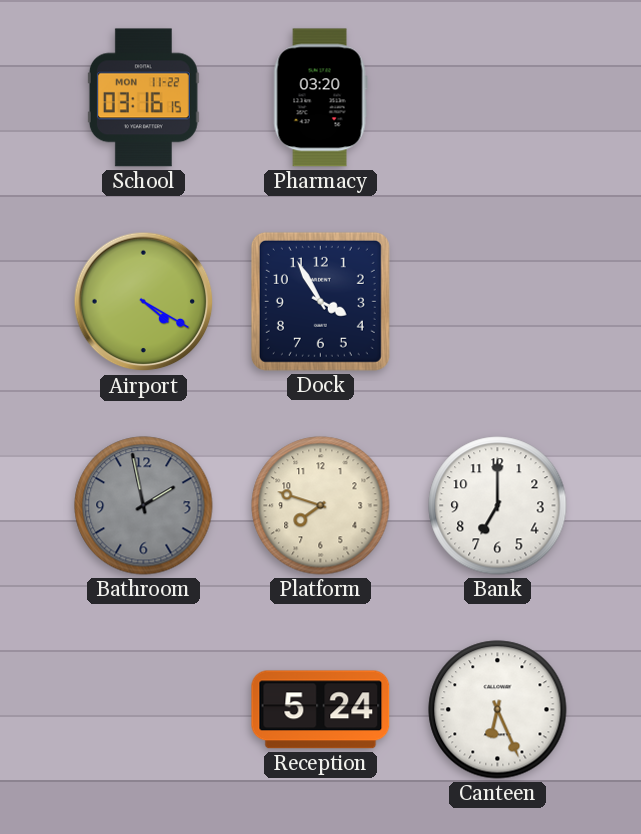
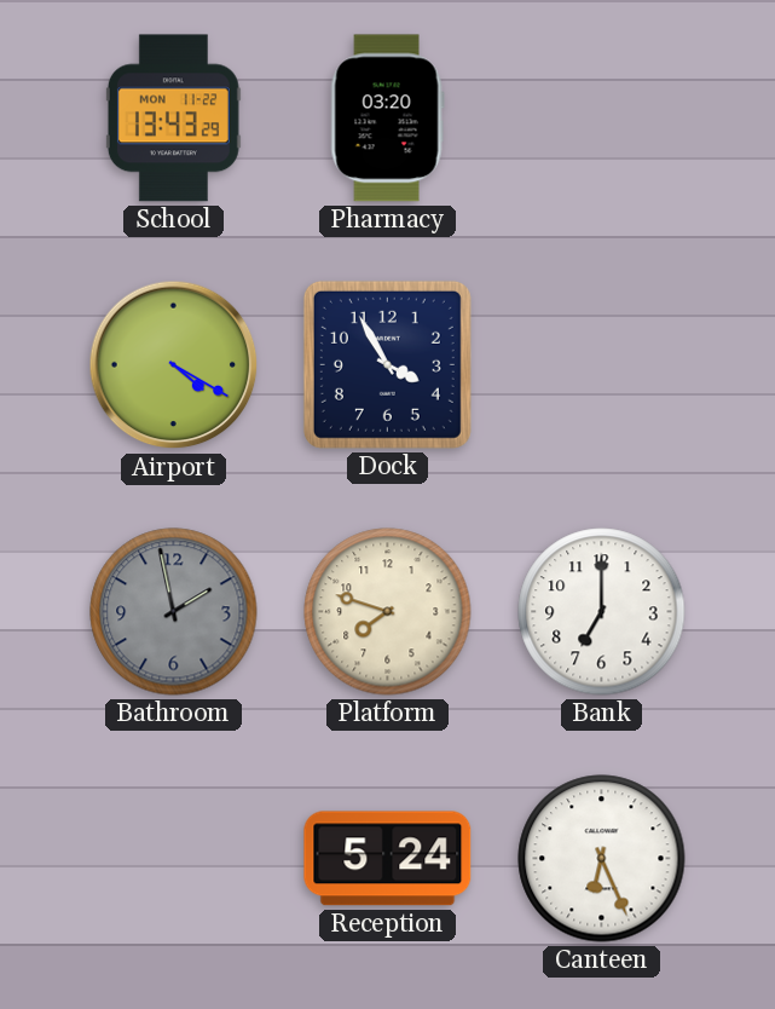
School: 03:16 -> 13:43 (173, 119)
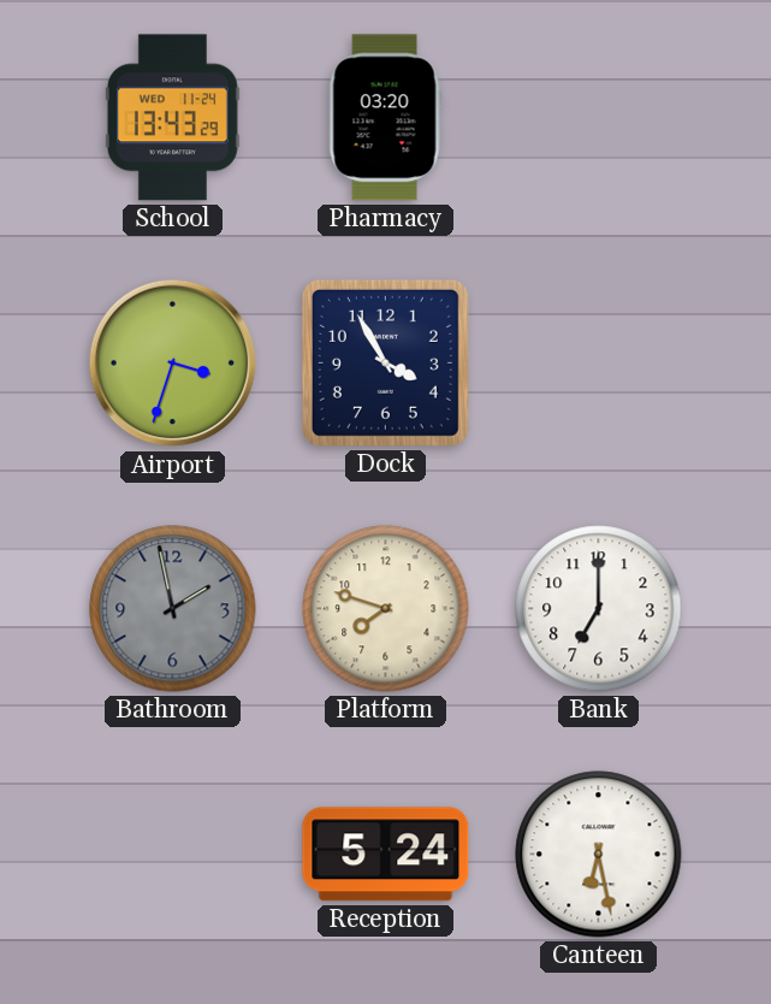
School date: MON 11-22 -> WED 11-24 (172, 118)
Airport: 4:20 -> 3:33 (173, 364)
Canteen: 6:26 -> 6:28 (599, 855)
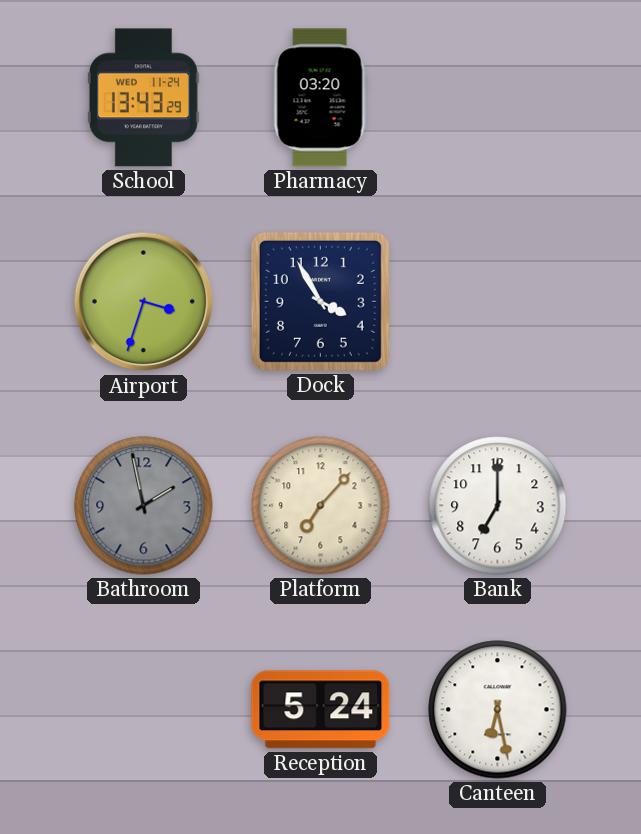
Platform: 7:48 -> 7:07 (321, 506)
